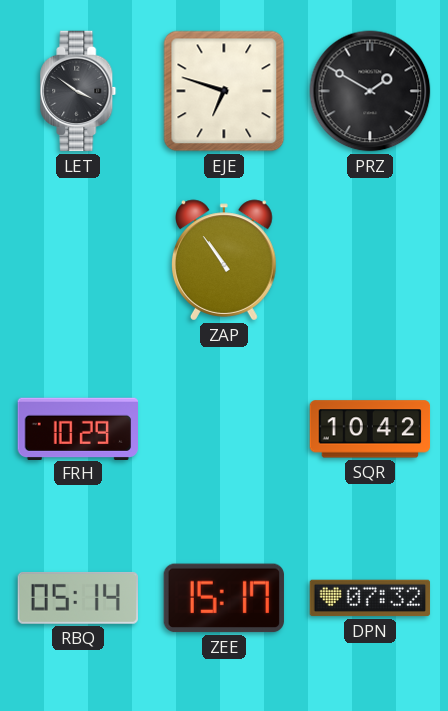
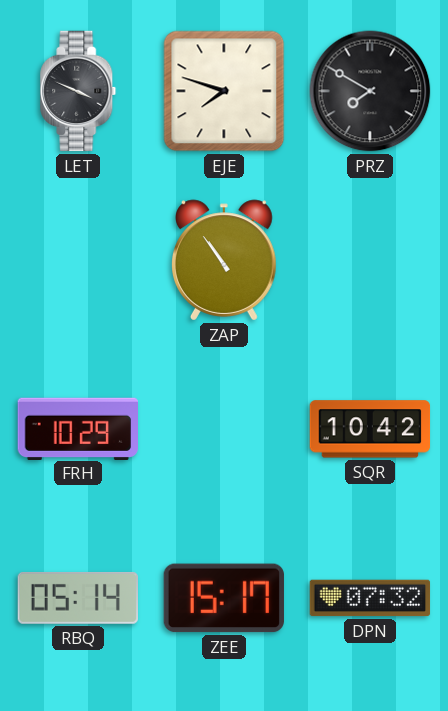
LET: 3:51 -> 3:49 (78, 91)
EJE: 6:48 -> 7:48 (224, 91)
PRZ: 1:50 -> 7:50 (370, 91)
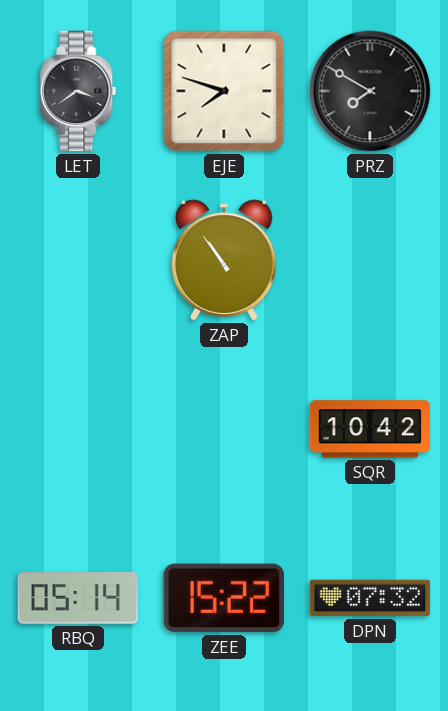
LET: 3:49 -> 3:39 (78, 91)
FRH: 10:29 -> none (77, 428)
ZEE: 15:17 -> 15:22 (224, 598)
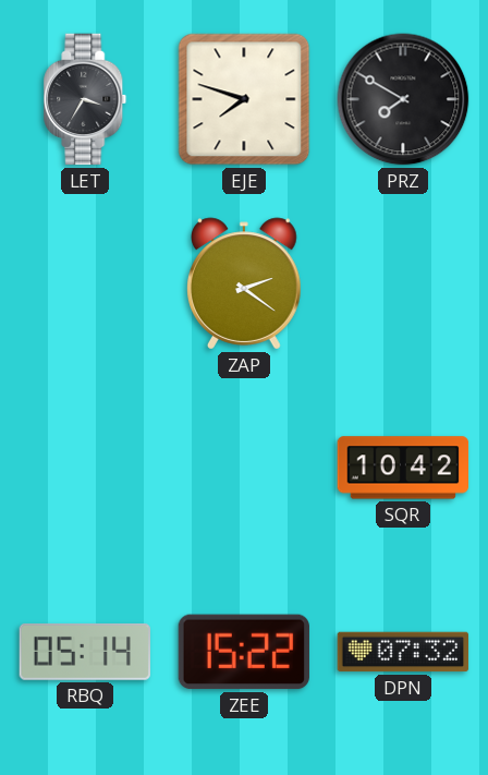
LET: 3:39 -> 3:35 (85, 99)
ZAP: 10:54 -> 2:21 (245, 283)
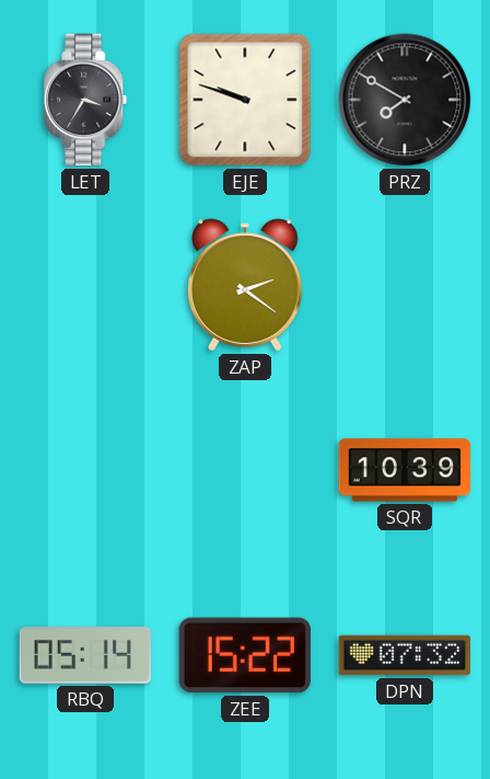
EJE: 7:48 -> 9:48 (245, 100)
SQR: 10:42 -> 10:39 (405, 470)
